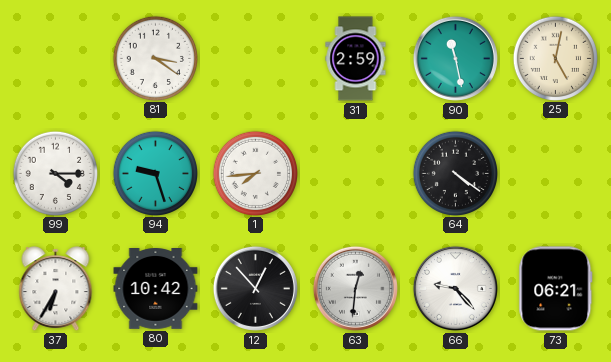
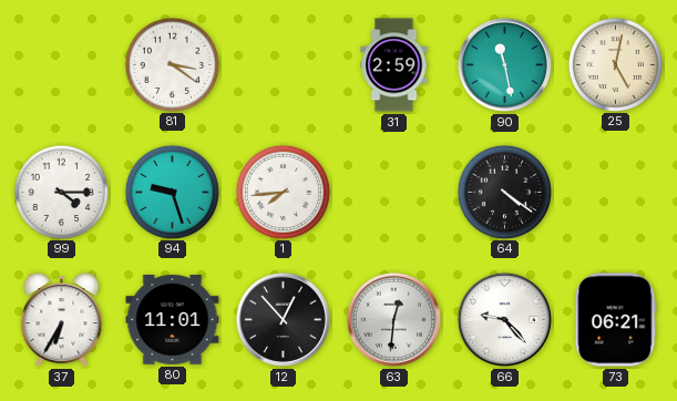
80: 10:42 -> 11:01 (173, 320)
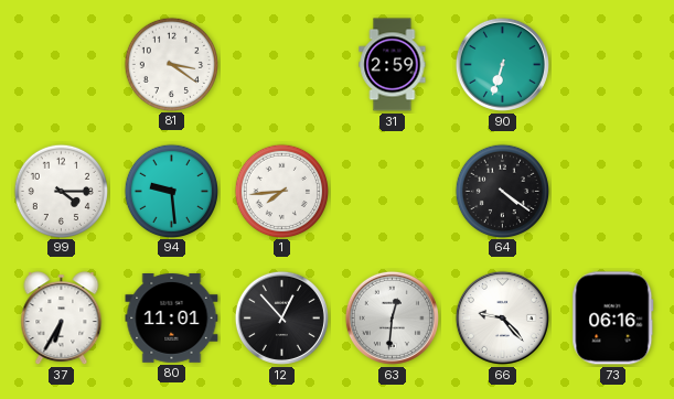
90: 11:28 -> 6:33 (502, 64)
25: 5:02 -> none (615, 64)
94: 9:27 -> 9:29 (171, 191)
73: 06:21 -> 06:16 (613, 319)
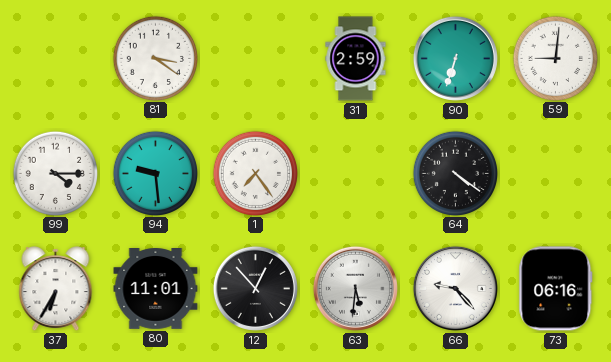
59: none -> 9:01 (555, 58)
1: 7:44 -> 7:24 (255, 173)
63: 12:31 -> 5:31 (355, 288)
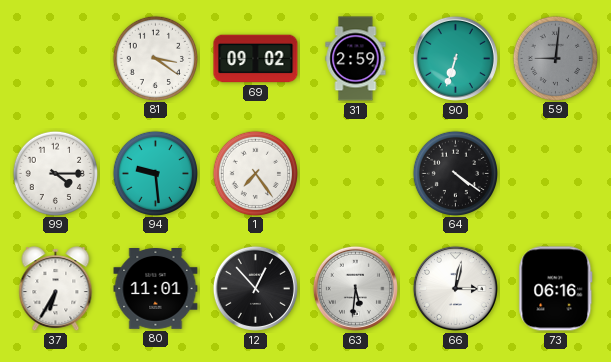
69: none -> 09:02 (256, 59)
59 dial: white -> grey (555, 58)
66: 9:23 -> 3:02 (455, 288)
